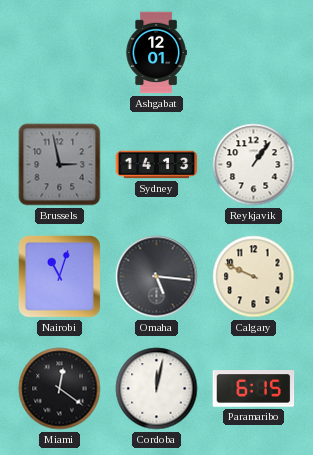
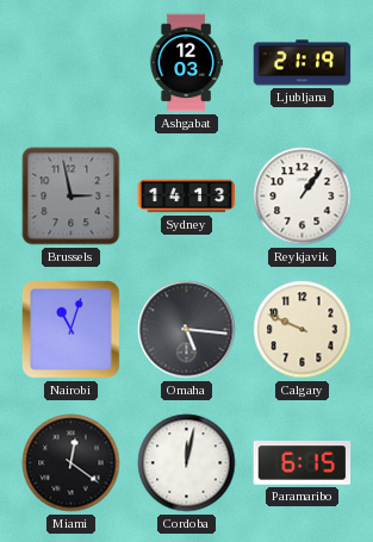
Ashgabat: 12:01 -> 12:03 (186, 63)
Ljubljana: none -> 21:19 (303, 63)
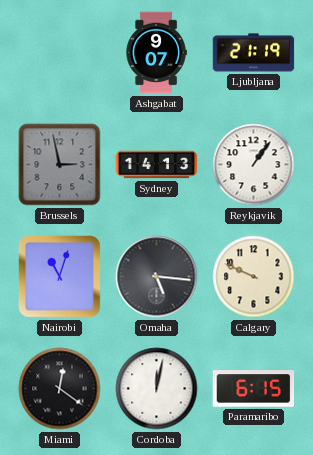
Ashgabat: 12:03 -> 9:07 (156, 53)
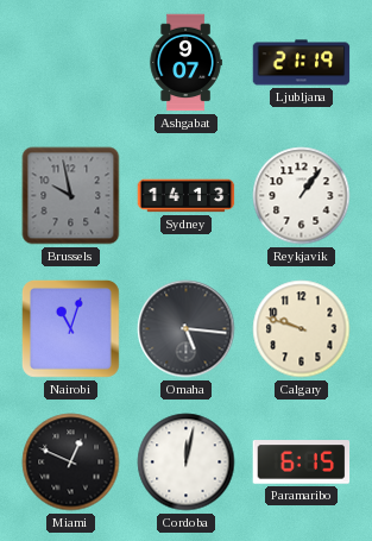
Brussels: 2:58 -> 9:58 (71, 196)
Calgary: 9:49 -> 9:48 (302, 329)
Miami: 12:21 -> 12:49 (71, 463)
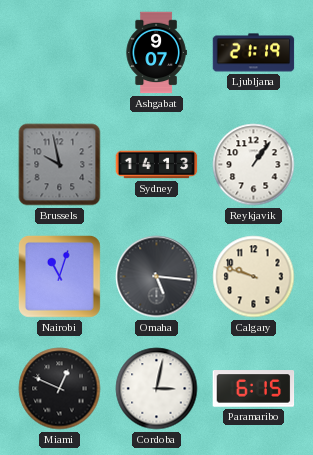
Cordoba: 12:02 -> 3:02 (157, 389)
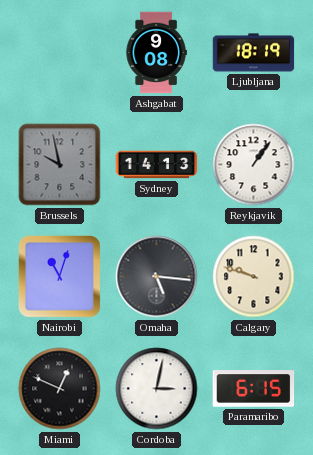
Ashgabat: 9:07 -> 9:08 (156, 53)
Ljubljana: 21:19 -> 18:19 (254, 53)
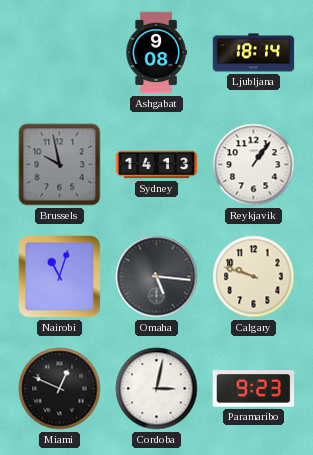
Ljubljana: 18:19 -> 18:14 (254, 53)
Paramaribo: 6:15 -> 9:23 (254, 389)
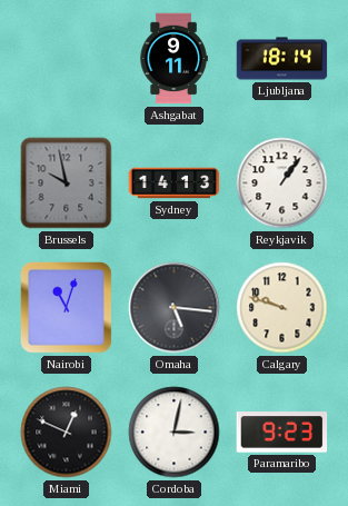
Ashgabat: 9:08 -> 9:11 (173, 59)
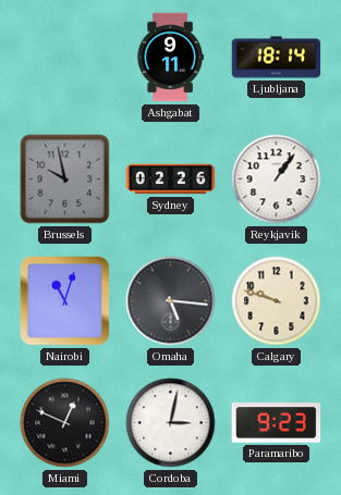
Sydney: 14:13 -> 02:26 (171, 180)
